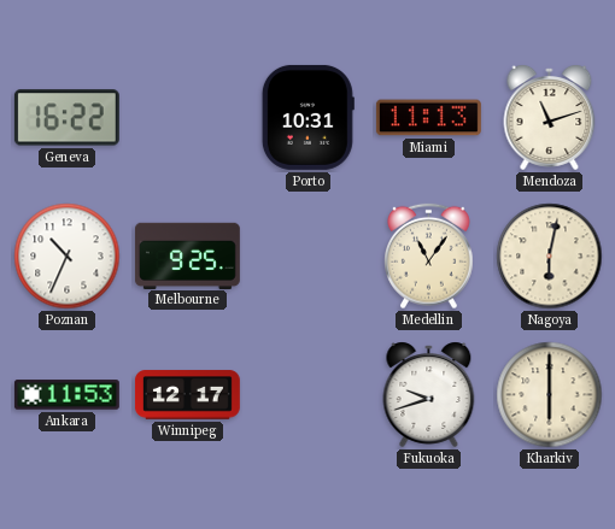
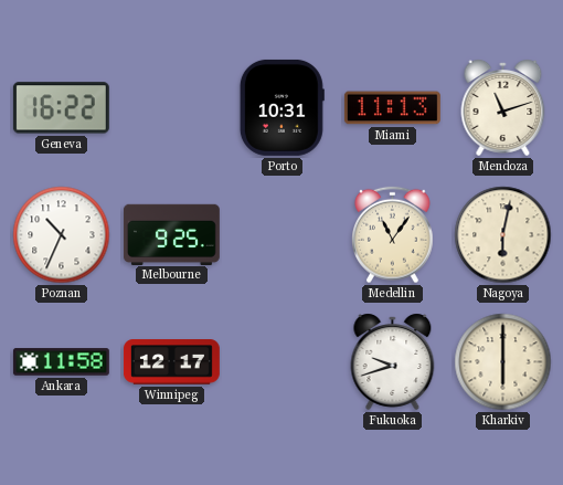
Ankara: 11:53 -> 11:58 (61, 362)
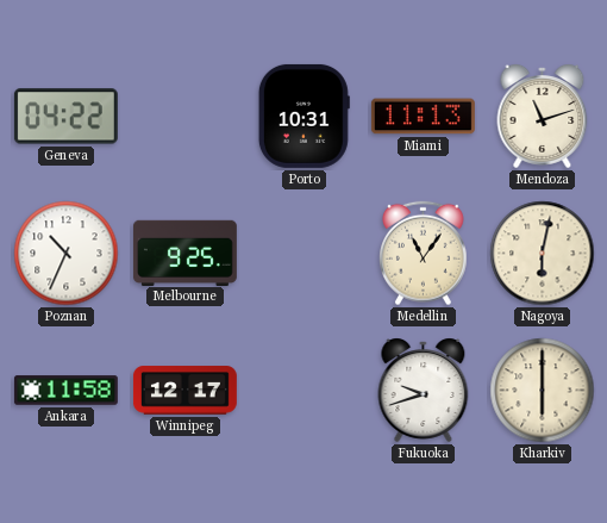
Geneva: 16:22 -> 04:22 (65, 117)
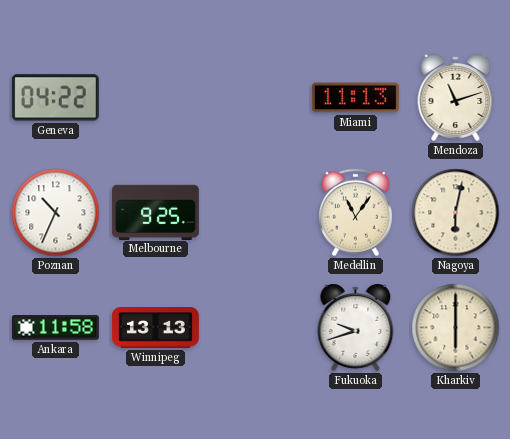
Porto: 10:31 -> none (303, 116)
Winnipeg: 12:17 -> 13:13 (155, 328)
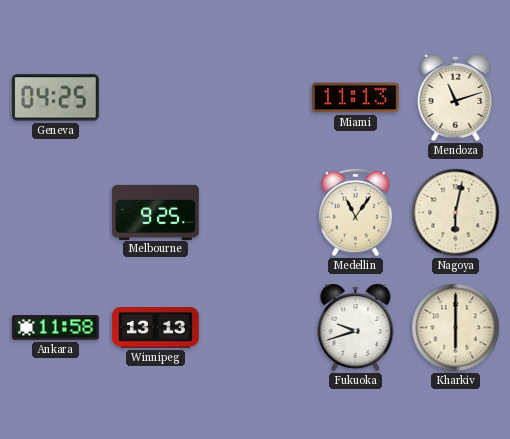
Geneva: 04:22 -> 04:25 (55, 98)
Poznan: 10:34 -> none (56, 213)
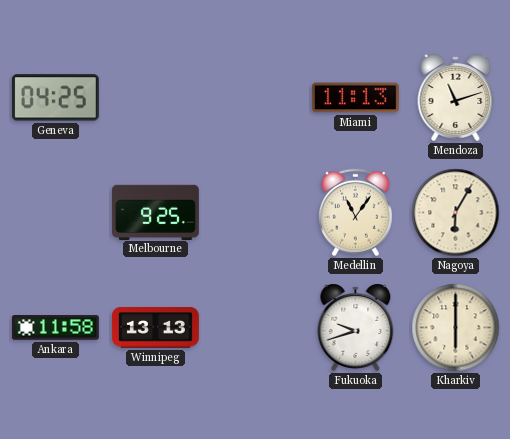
Nagoya: 6:02 -> 6:05 (456, 213)
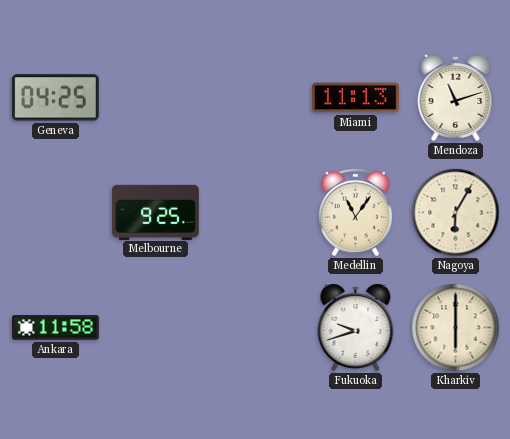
Winnipeg: 13:13 -> none (155, 328)
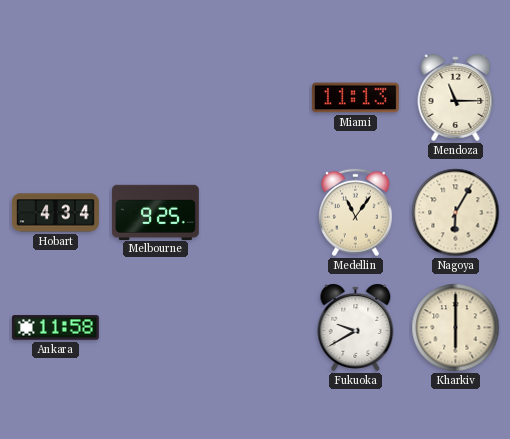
Geneva: 04:25 -> none (55, 98)
Mendoza: 11:12 -> 11:15 (456, 97)
Hobart: none -> 4:34 (55, 213)
Fukuoka: 9:42 -> 9:40 (356, 327)
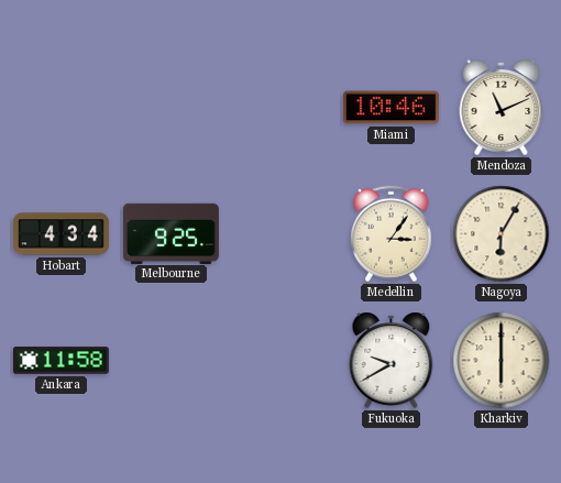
Miami: 11:13 -> 10:46 (391, 108)
Mendoza: 11:15 -> 11:11 (502, 107)
Medellin: 11:06 -> 3:06 (392, 234)
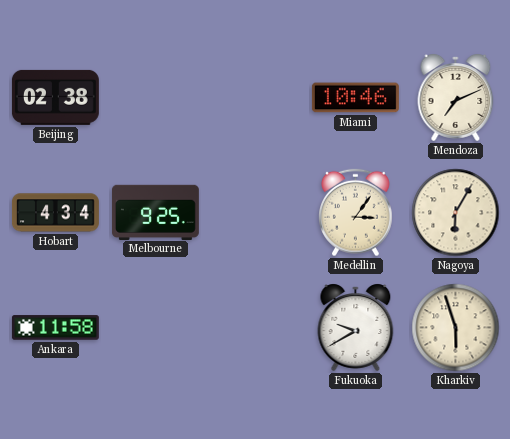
Beijing: none -> 02:38 (55, 97)
Mendoza: 11:11 -> 7:11 (456, 97)
Kharkiv: 6:00 -> 5:57 (456, 328)
